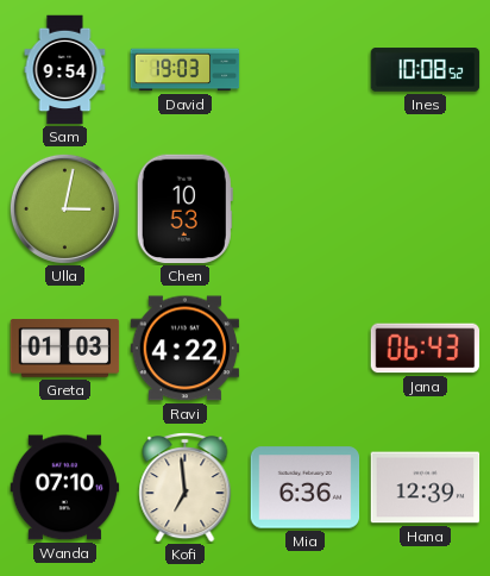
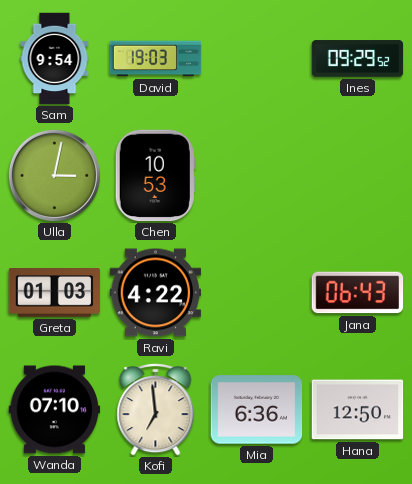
Ines: 10:08 -> 09:29 (358, 59)
Hana: 12:39 -> 12:50 (358, 410)
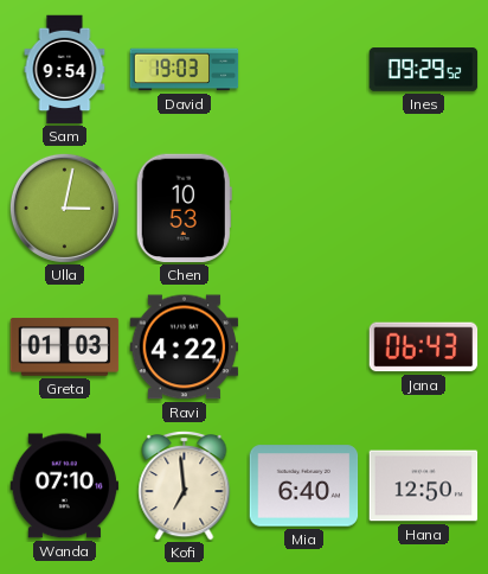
Mia: 6:36 -> 6:40 (304, 486)
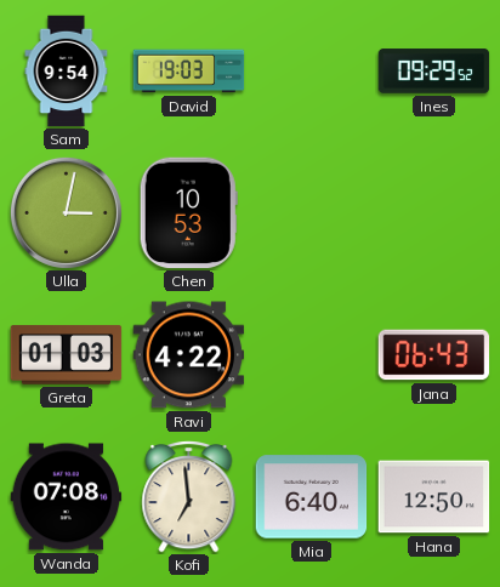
Wanda: 07:10 -> 07:08 (67, 497)
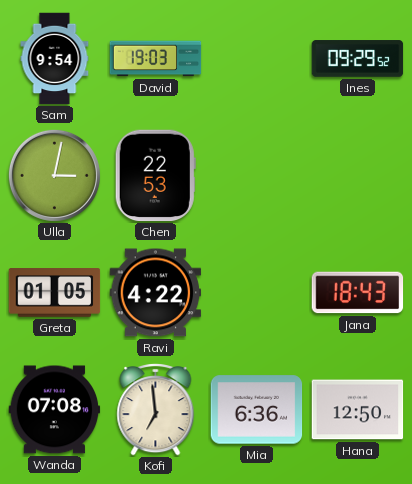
Chen: 10:53 -> 22:53 (155, 176)
Greta: 01:03 -> 01:05 (55, 293)
Jana: 06:43 -> 18:43 (358, 293)
Mia: 6:40 -> 6:36 (257, 410)
